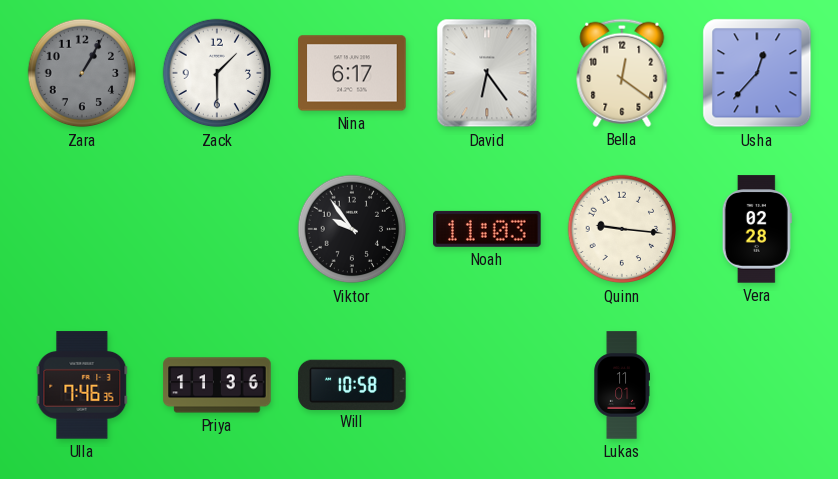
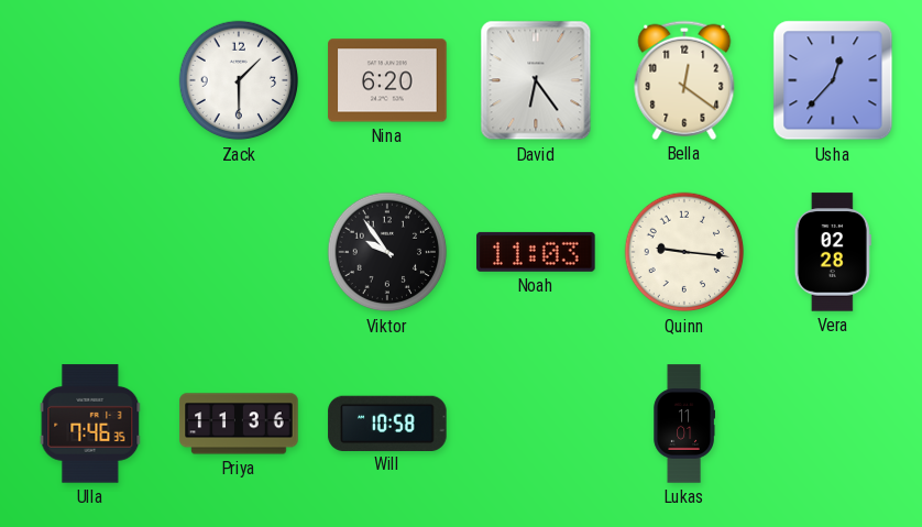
Zara: 1:05 -> none (82, 73)
Nina: 6:17 -> 6:20 (387, 80)
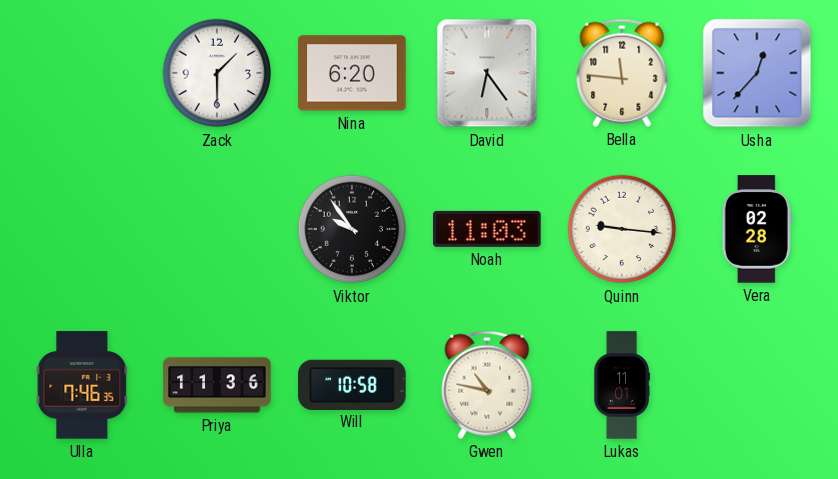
Bella: 12:21 -> 11:46 (622, 73)
Gwen: none -> 10:47 (487, 385)
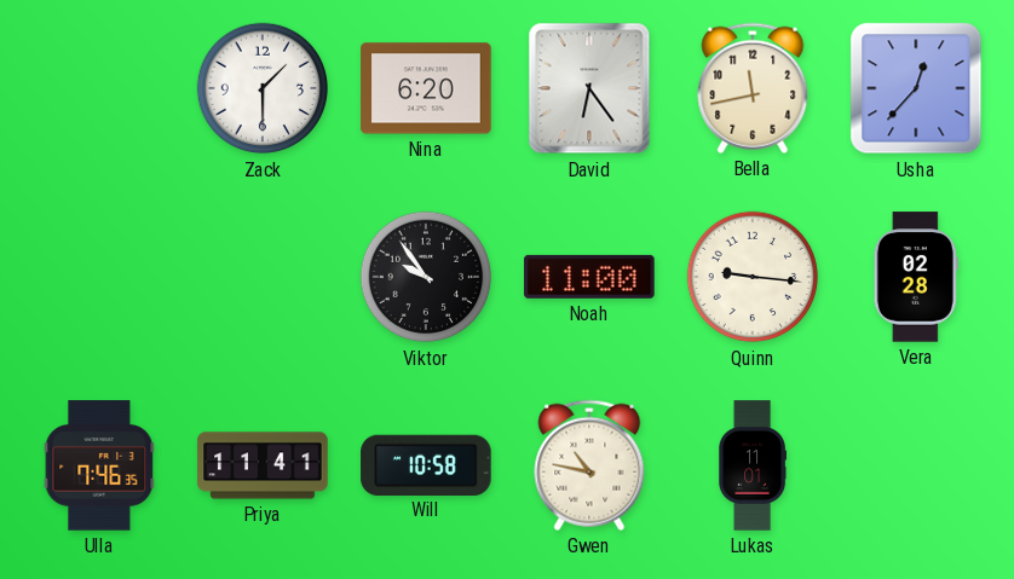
Bella: 11:46 -> 11:43 (753, 88)
Noah: 11:03 -> 11:00 (589, 277)
Priya: 11:36 -> 11:41 (263, 465)
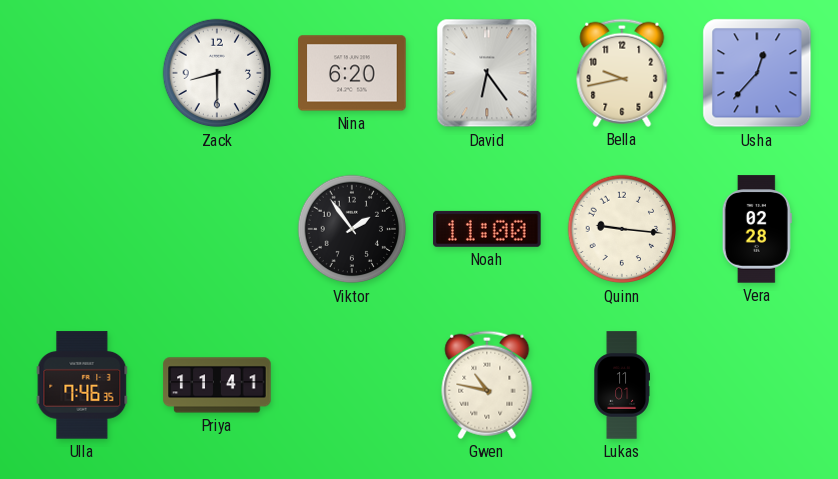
Zack: 1:30 -> 8:30 (217, 73)
Bella: 11:43 -> 9:43 (622, 73)
Viktor: 9:54 -> 1:54 (352, 229)
Will: 10:58 -> none (426, 464)
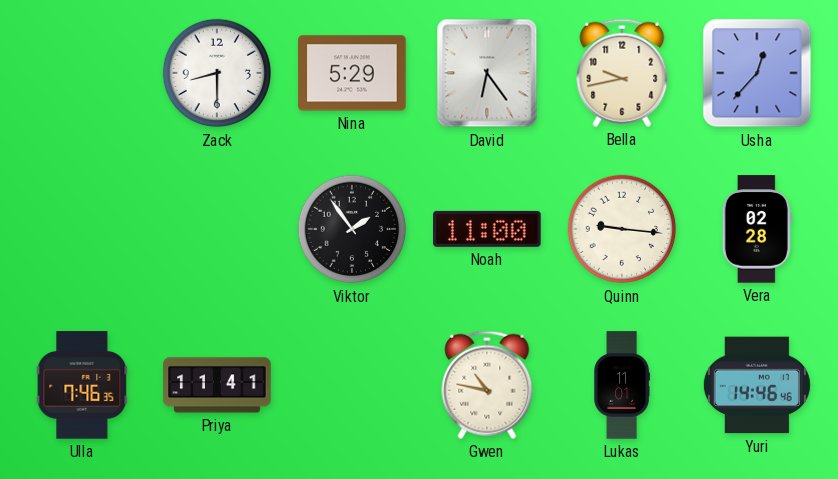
Nina: 6:20 -> 5:29 (352, 73)
Yuri: none -> 14:46 (757, 385)
